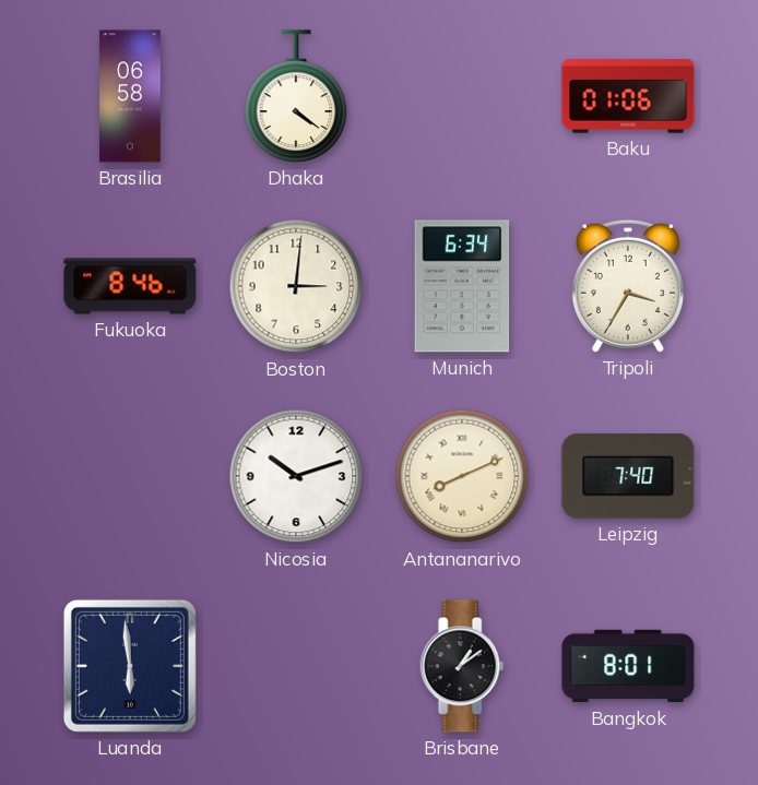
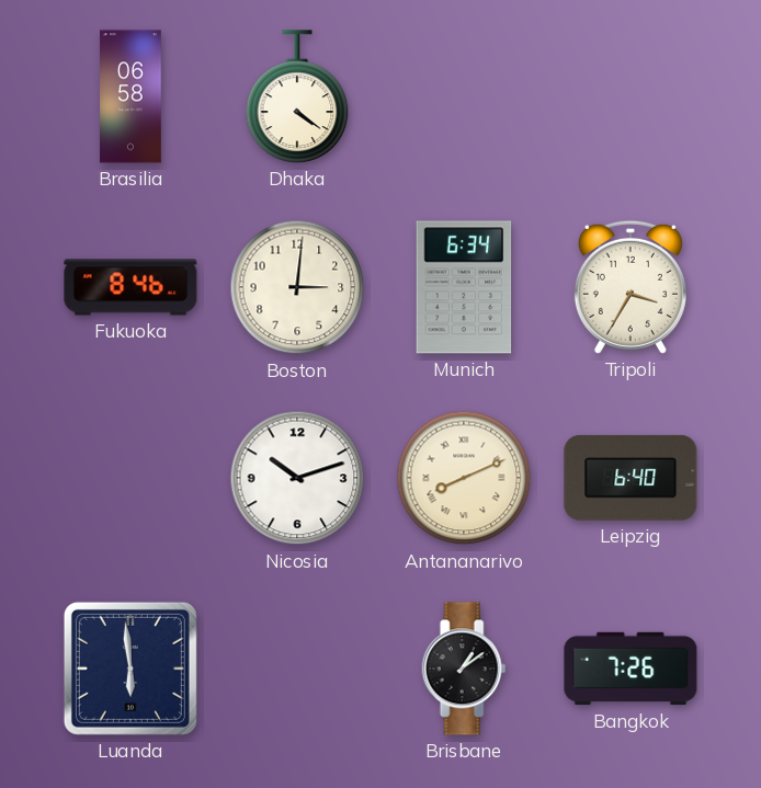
Baku: 01:06 -> none (628, 96)
Leipzig: 7:40 -> 6:40 (631, 478)
Bangkok: 8:01 -> 7:26 (631, 669)
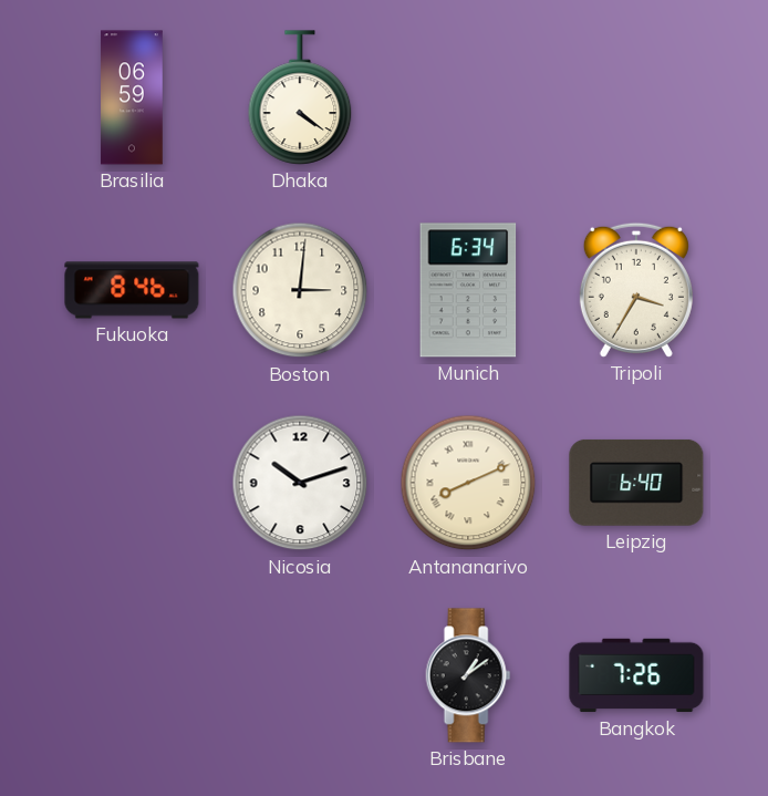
Brasilia: 06:58 -> 06:59 (132, 97)
Luanda: 5:59 -> none (130, 669)
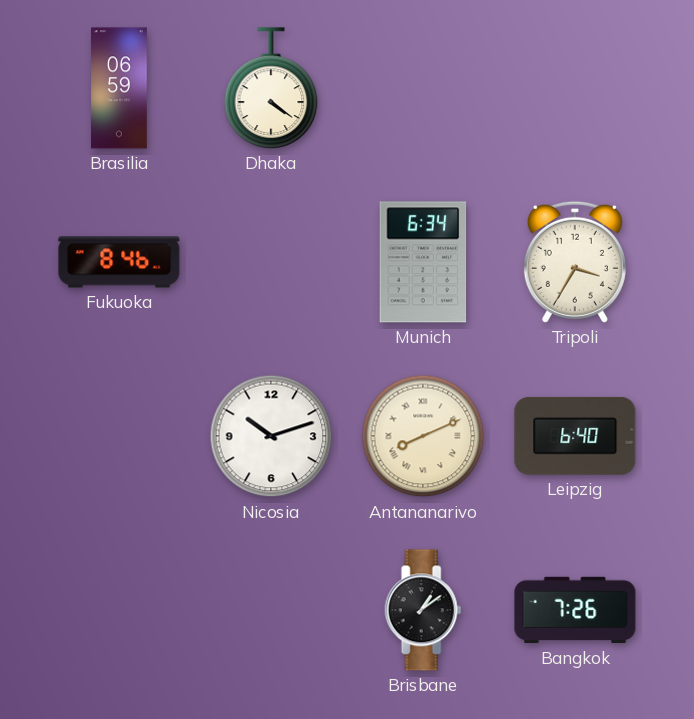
Boston: 3:01 -> none (300, 290)
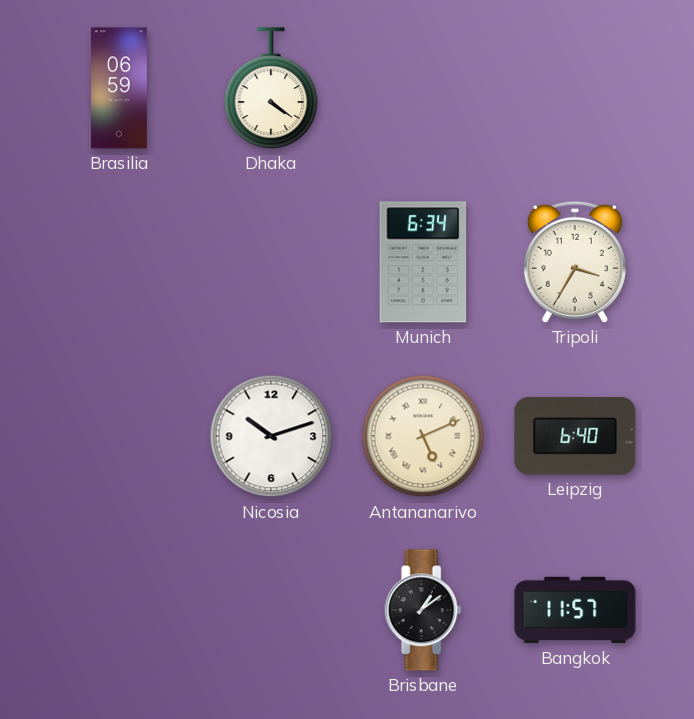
Fukuoka: 8:46 -> none (119, 262)
Antananarivo: 8:11 -> 5:11 (423, 436)
Bangkok: 7:26 -> 11:57 (575, 610)
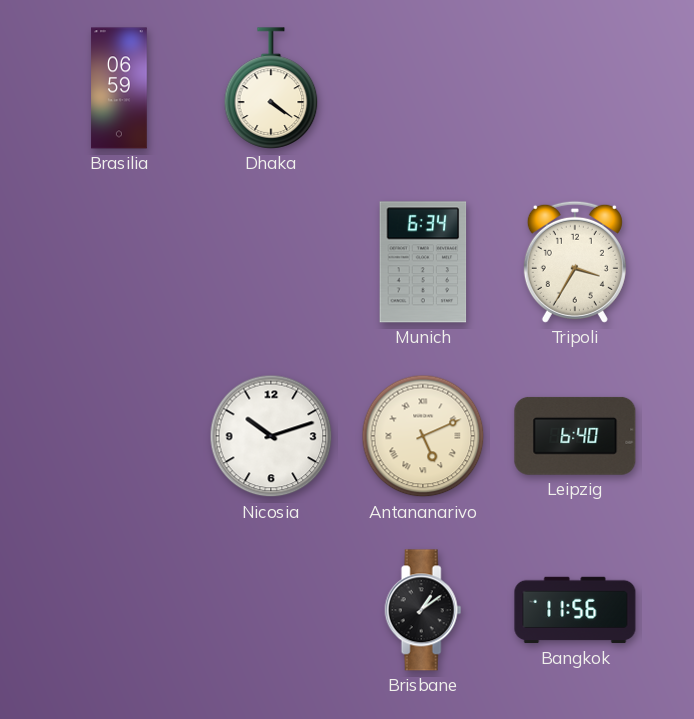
Bangkok: 11:57 -> 11:56 (575, 610)
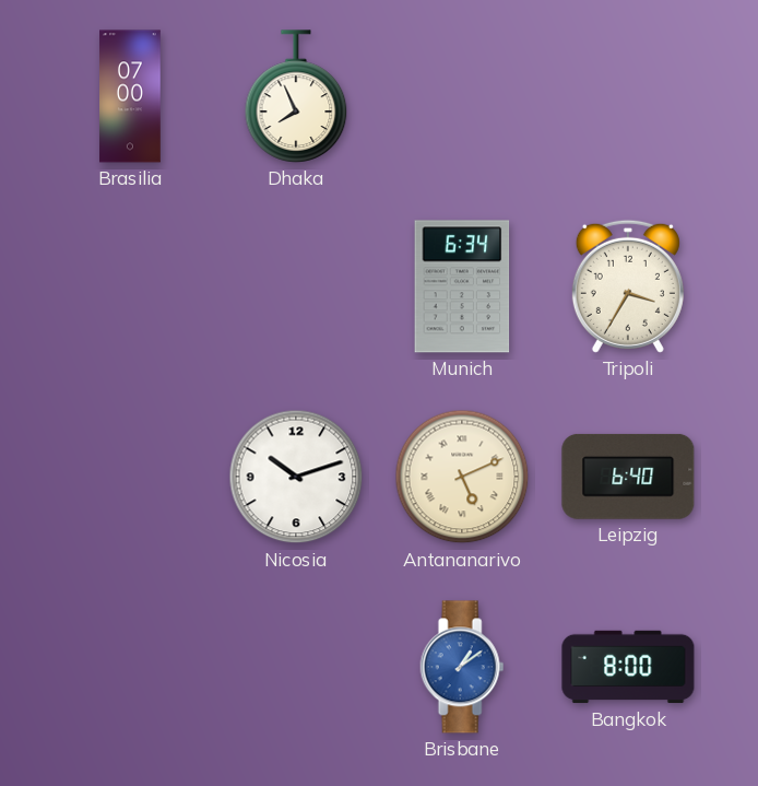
Brasilia: 06:59 -> 07:00 (130, 96)
Dhaka: 4:21 -> 7:56 (296, 96)
Brisbane dial: black -> blue (462, 667)
Bangkok: 11:56 -> 8:00 (628, 667)
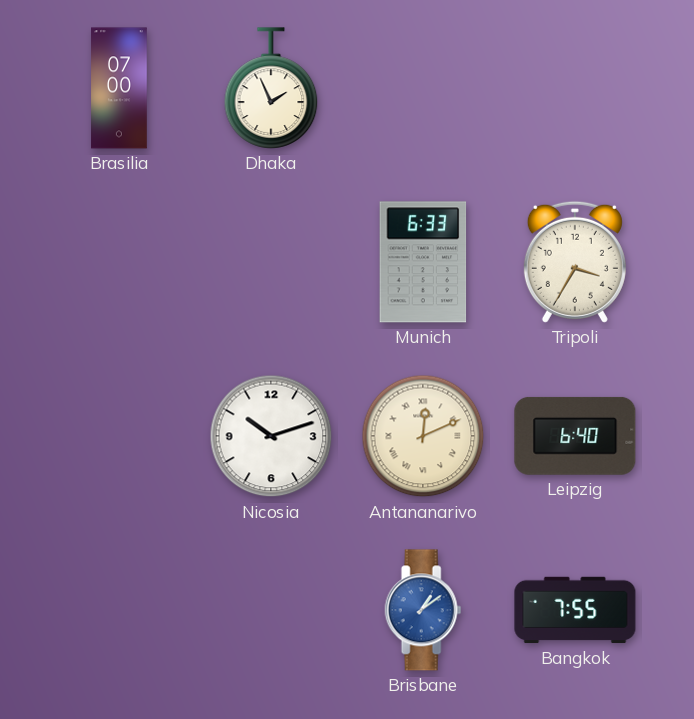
Dhaka: 7:56 -> 1:56 (271, 88)
Munich: 6:34 -> 6:33 (423, 262)
Antananarivo: 5:11 -> 12:11 (423, 436)
Bangkok: 8:00 -> 7:55 (575, 610)
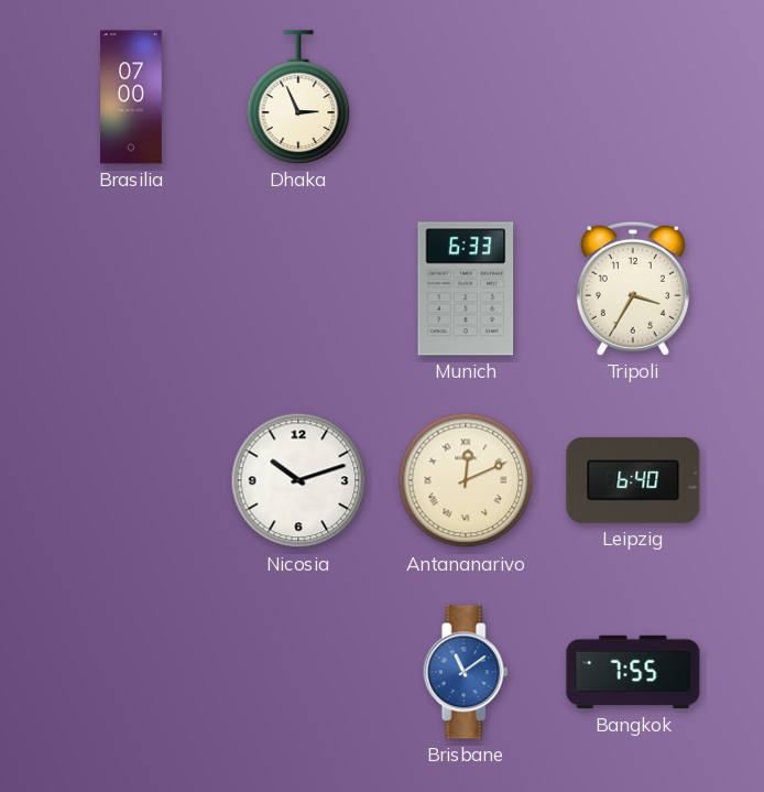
Dhaka: 1:56 -> 2:56 (298, 97)
Brisbane: 1:09 -> 11:09 (466, 672)
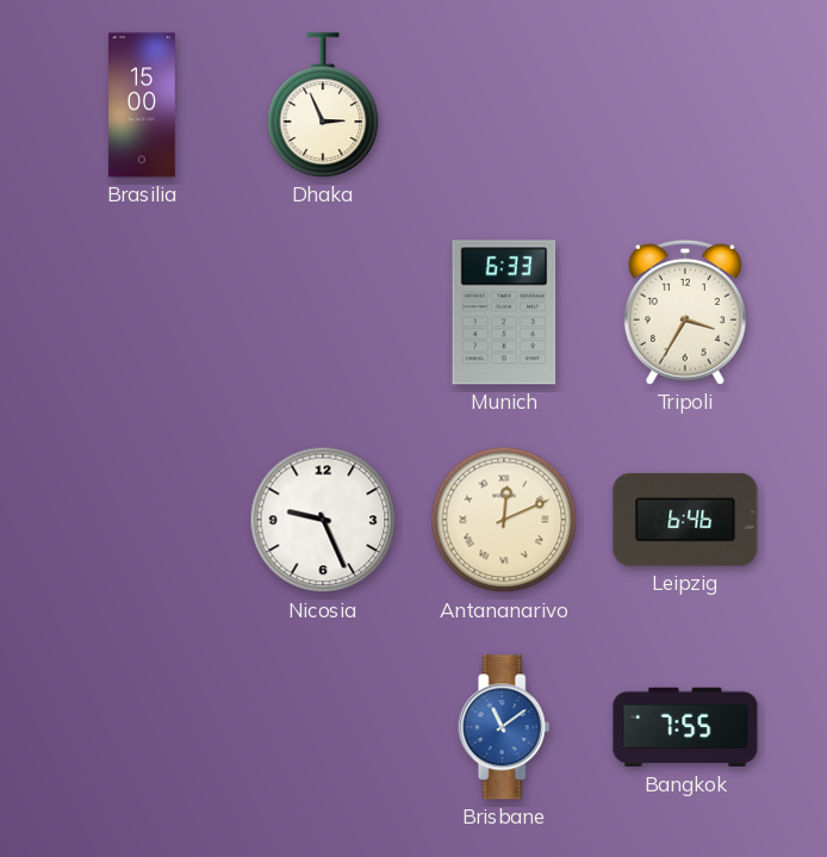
Brasilia: 07:00 -> 15:00 (142, 105)
Nicosia: 10:12 -> 9:26 (323, 520)
Leipzig: 6:40 -> 6:46 (685, 520)
